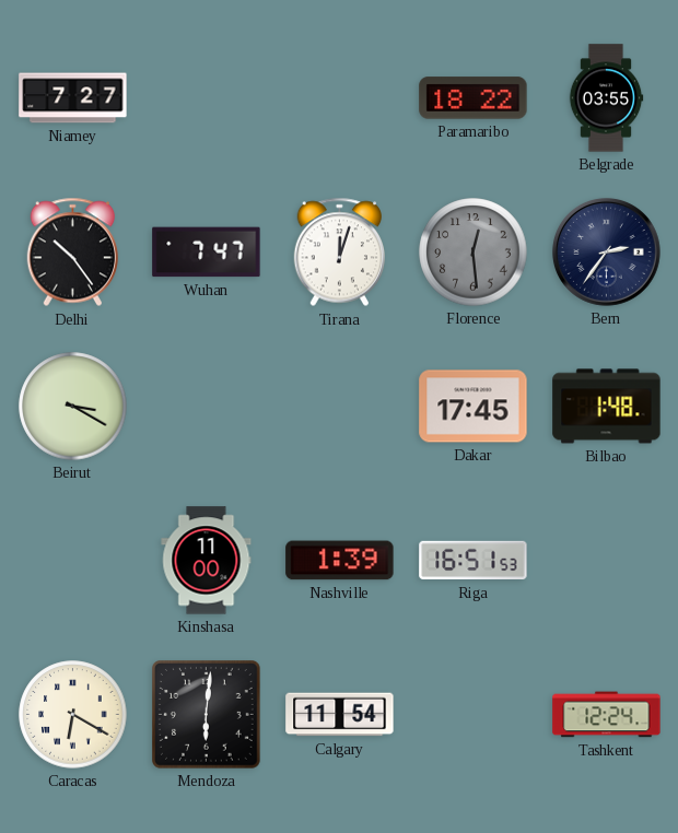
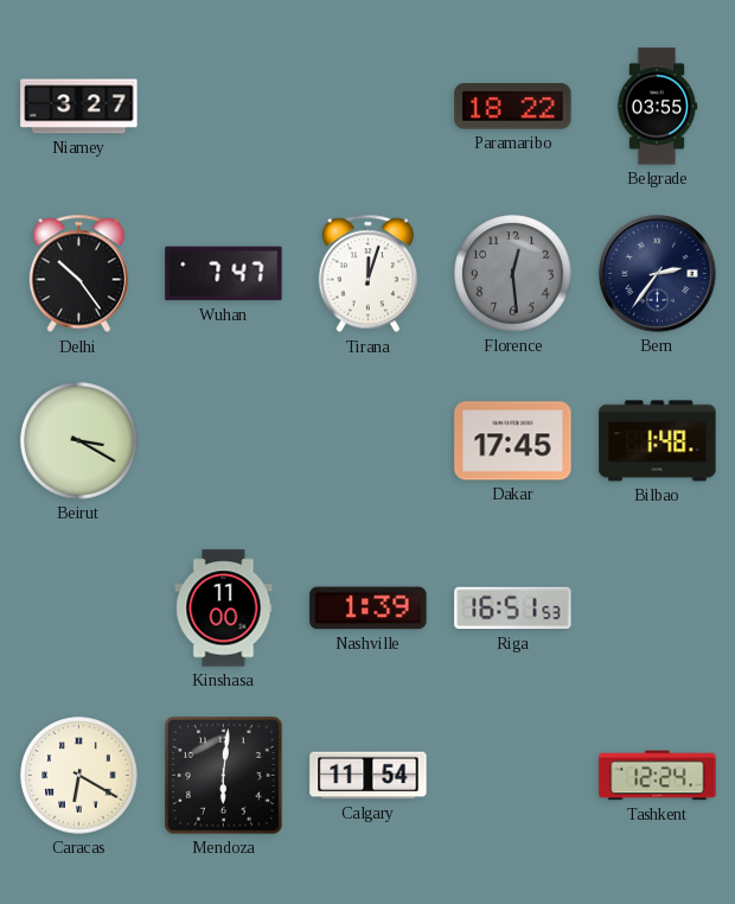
Niamey: 7:27 -> 3:27 (79, 107)
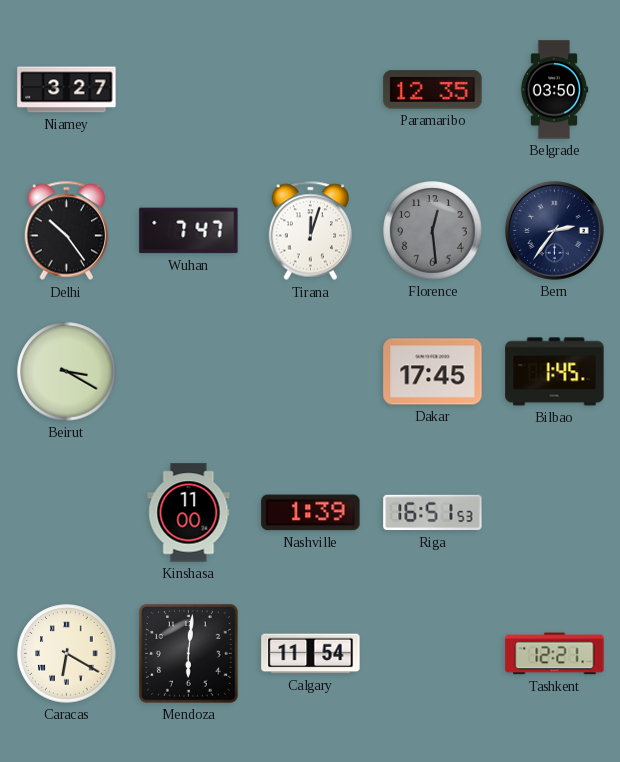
Paramaribo: 18:22 -> 12:35 (433, 90)
Belgrade: 03:55 -> 03:50 (554, 90)
Bilbao: 1:48 -> 1:45 (555, 372)
Tashkent: 12:24 -> 12:21 (555, 654)
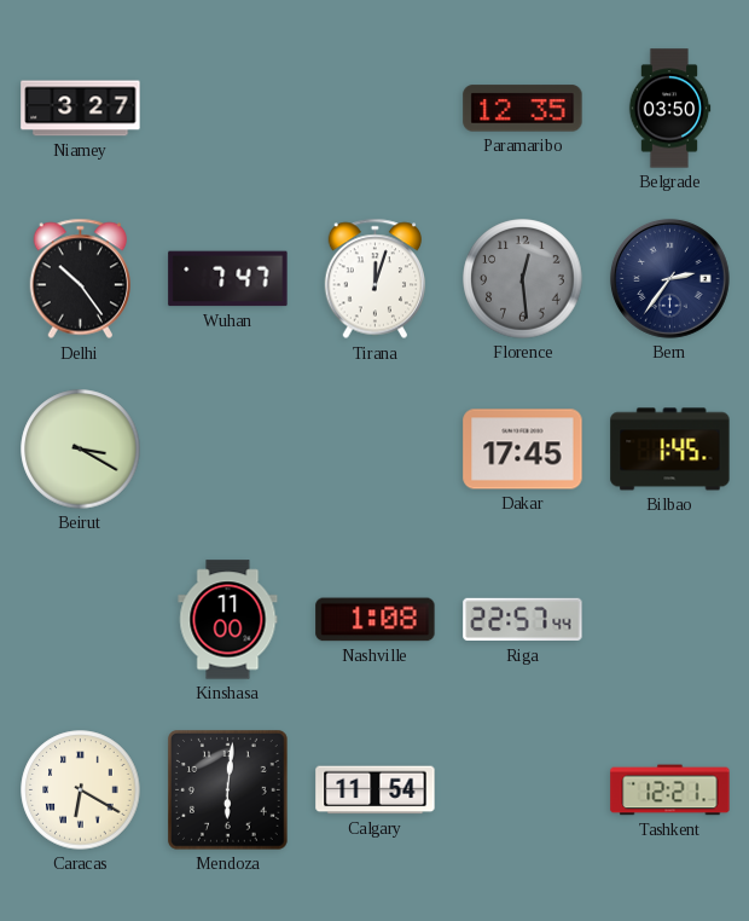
Nashville: 1:39 -> 1:08 (376, 620)
Riga: 16:51 -> 22:57 (523, 620)
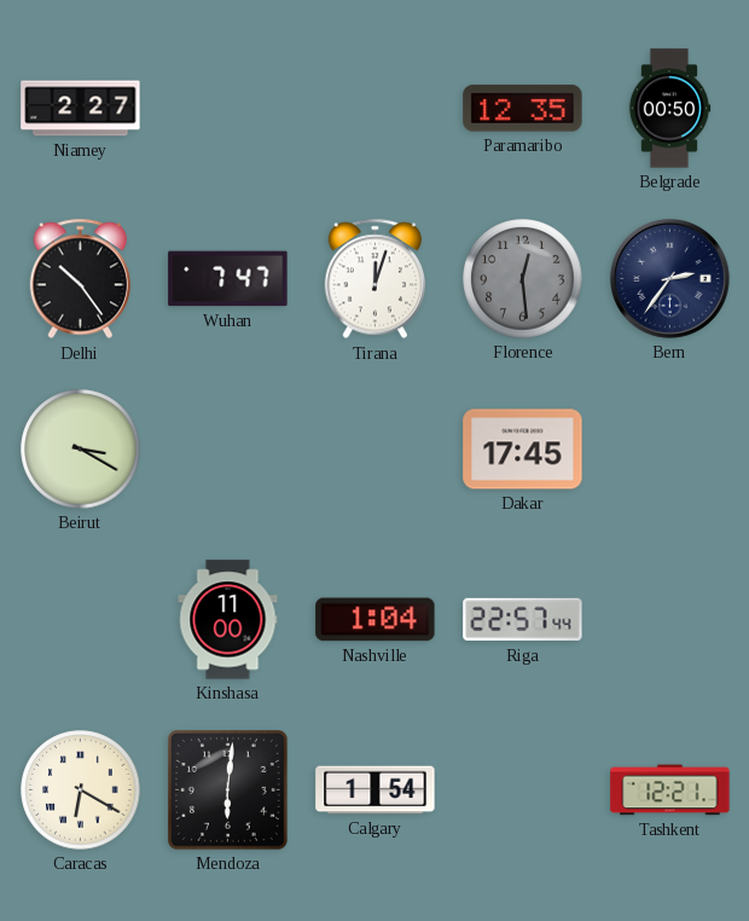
Niamey: 3:27 -> 2:27 (81, 109)
Belgrade: 03:50 -> 00:50 (669, 109)
Bilbao: 1:45 -> none (670, 450)
Nashville: 1:08 -> 1:04 (376, 620)
Calgary: 11:54 -> 1:54 (376, 790)
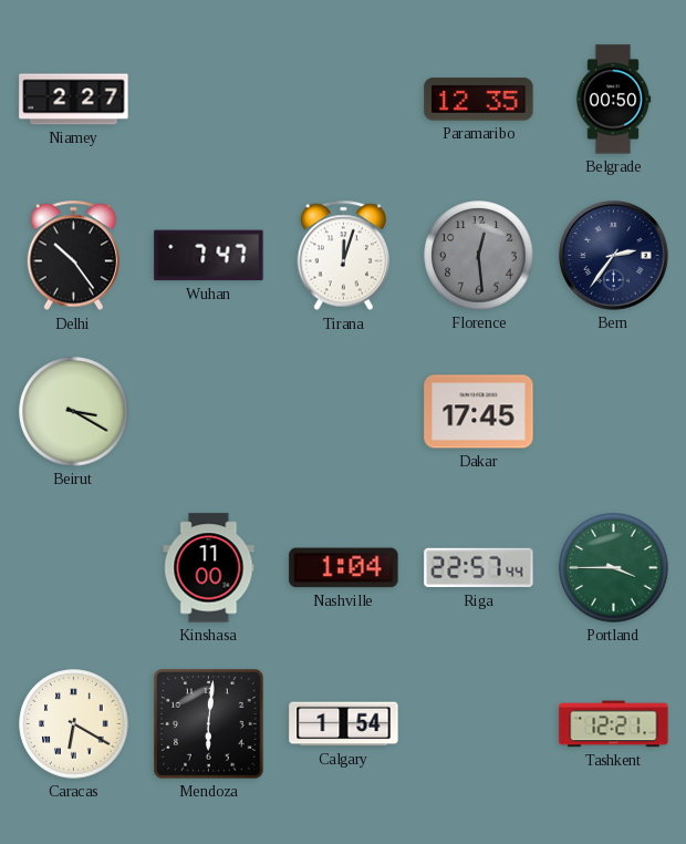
Portland: none -> 3:45 (614, 568)
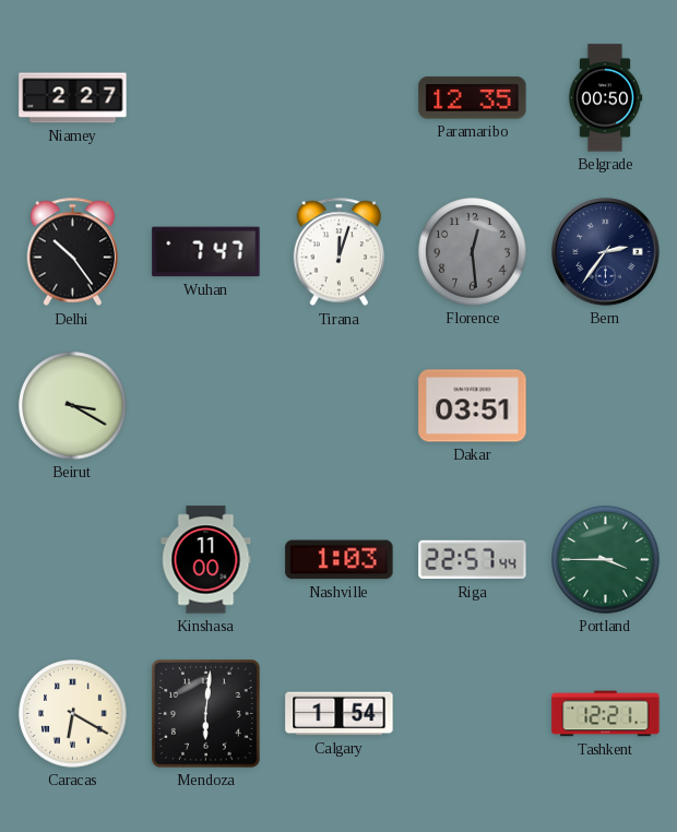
Dakar: 17:45 -> 03:51 (473, 406)
Nashville: 1:04 -> 1:03 (340, 560)
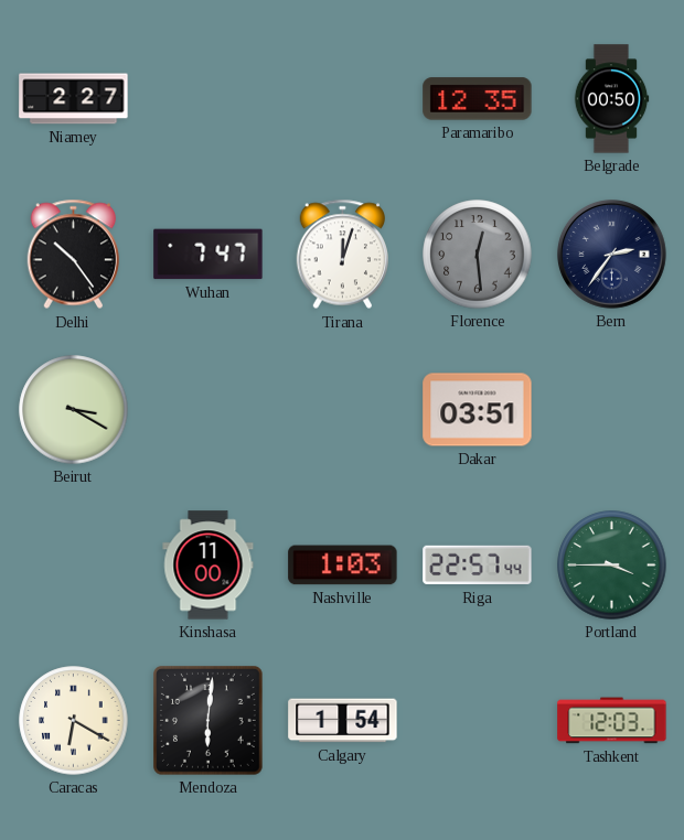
Tashkent: 12:21 -> 12:03 (612, 721)
